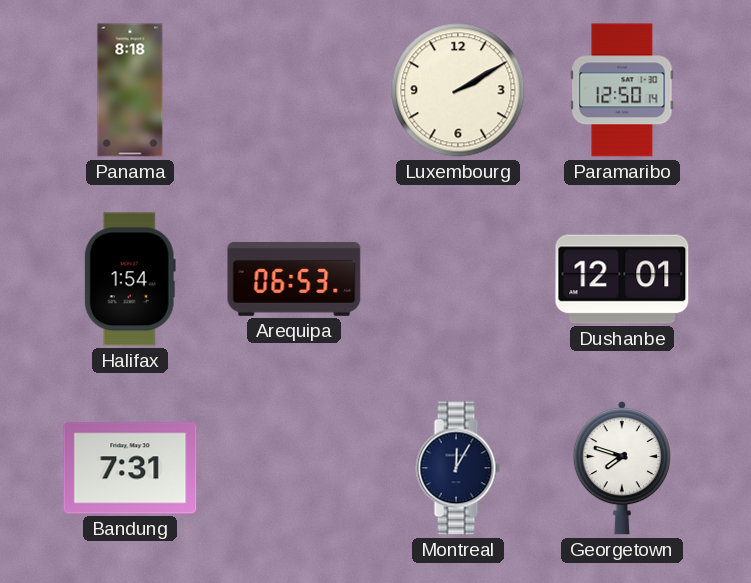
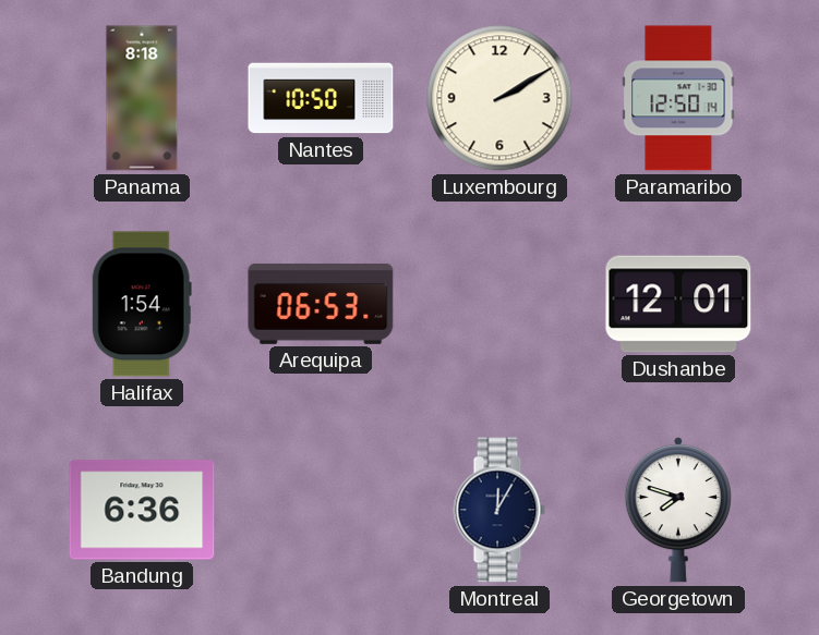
Nantes: none -> 10:50 (321, 98)
Bandung: 7:31 -> 6:36 (142, 510)
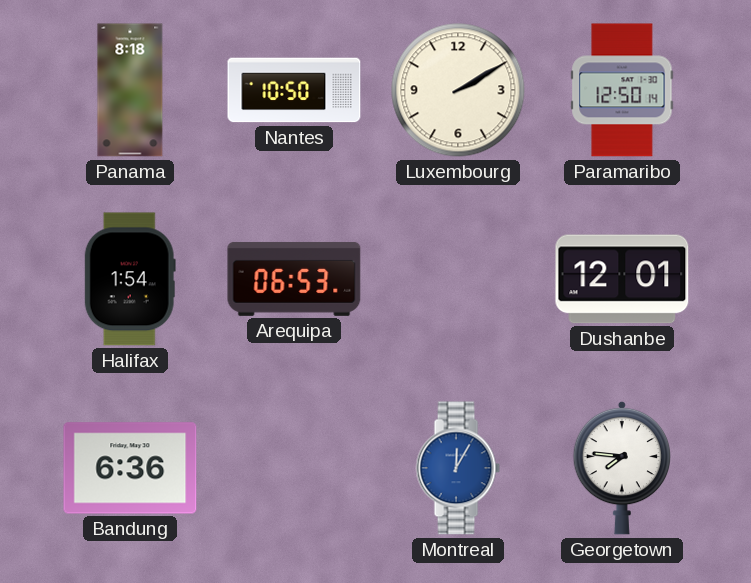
Montreal dial: navy -> blue (458, 468)
Georgetown: 7:48 -> 7:46 (621, 468)
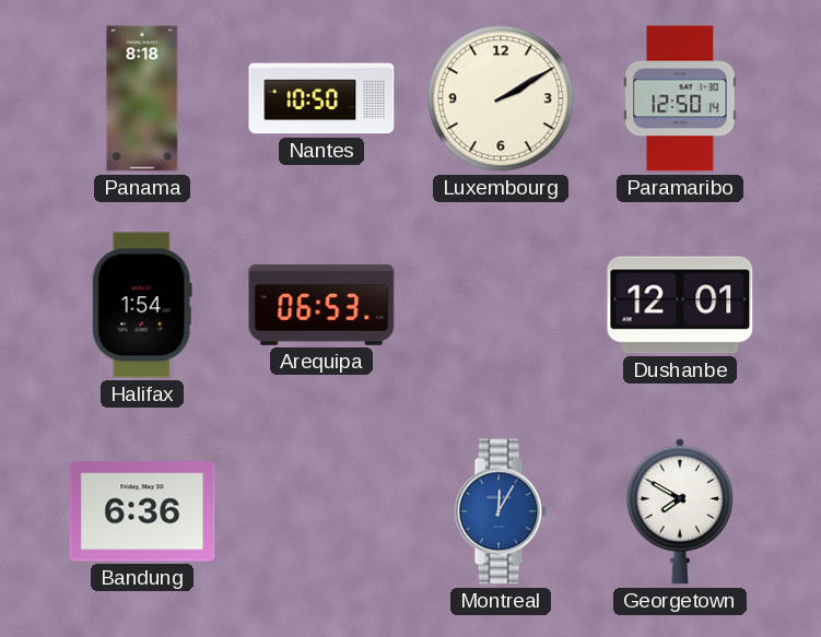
Georgetown: 7:46 -> 7:50 (679, 511)
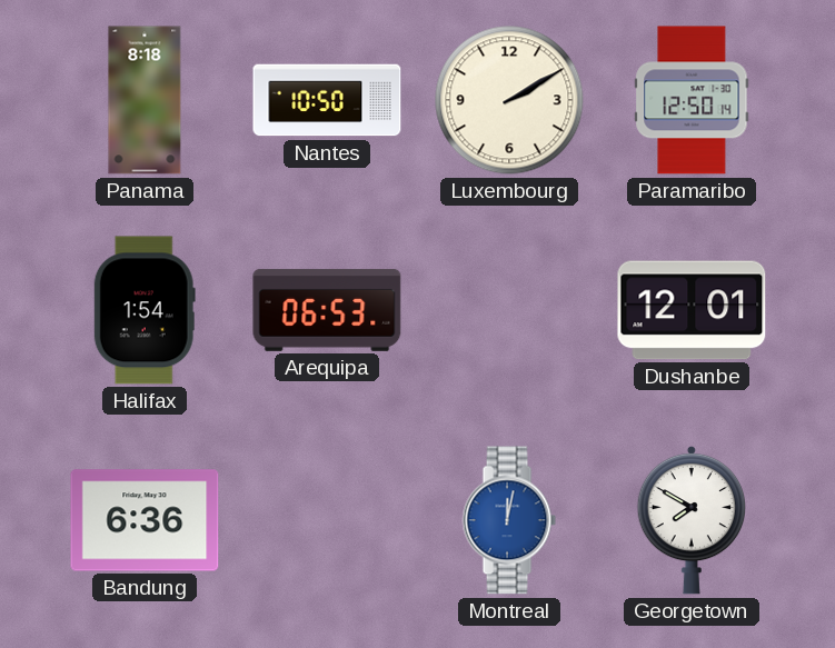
Montreal: 12:05 -> 12:02 (509, 520)
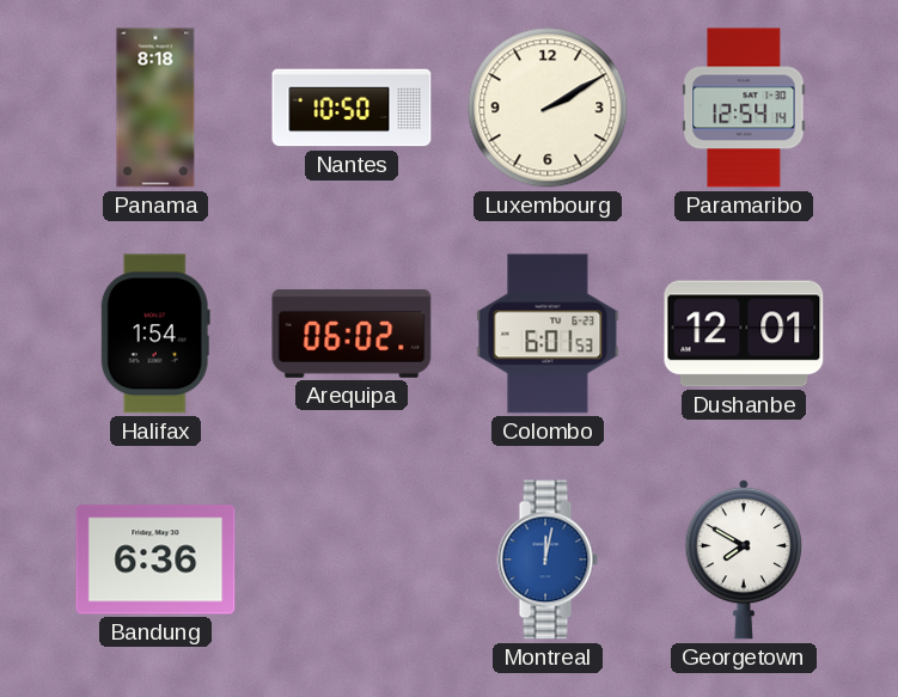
Paramaribo: 12:50 -> 12:54 (744, 108)
Arequipa: 06:53 -> 06:02 (352, 334)
Colombo: none -> 6:01 (548, 334)
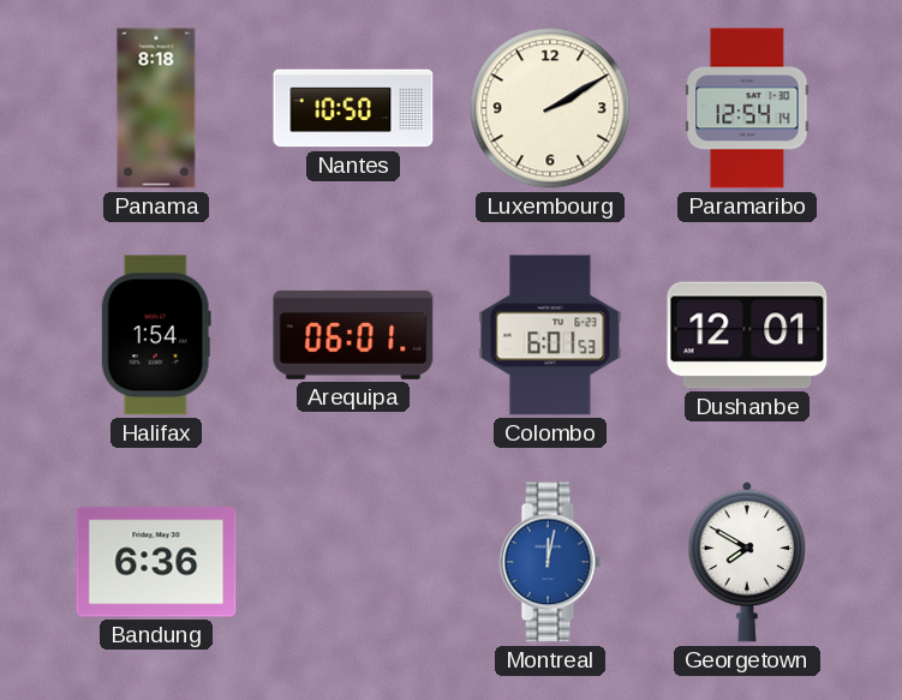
Arequipa: 06:02 -> 06:01 (353, 335)
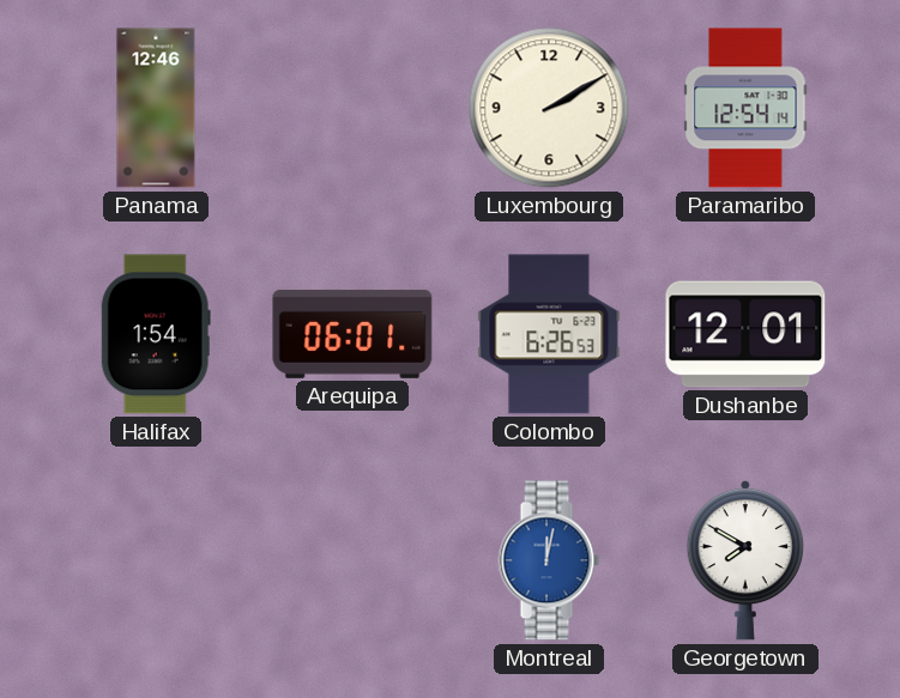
Panama: 8:18 -> 12:46 (156, 108)
Nantes: 10:50 -> none (353, 108)
Colombo: 6:01 -> 6:26 (549, 334)
Bandung: 6:36 -> none (156, 562)
